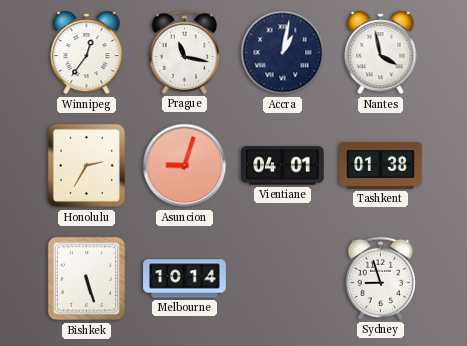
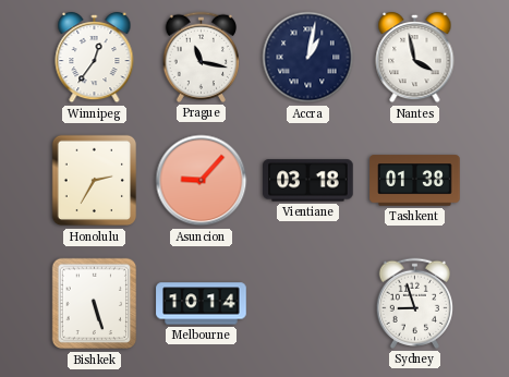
Asuncion: 9:03 -> 9:07 (202, 181)
Vientiane: 04:01 -> 03:18 (308, 181)
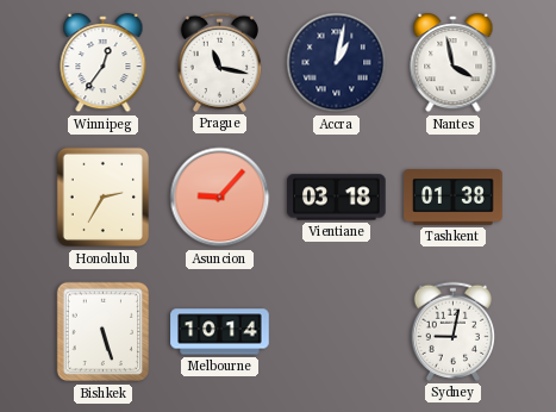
Sydney: 8:57 -> 9:02 (454, 331)
